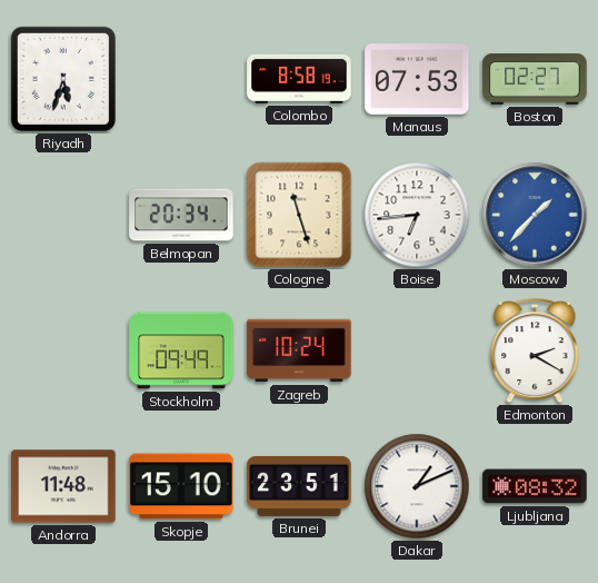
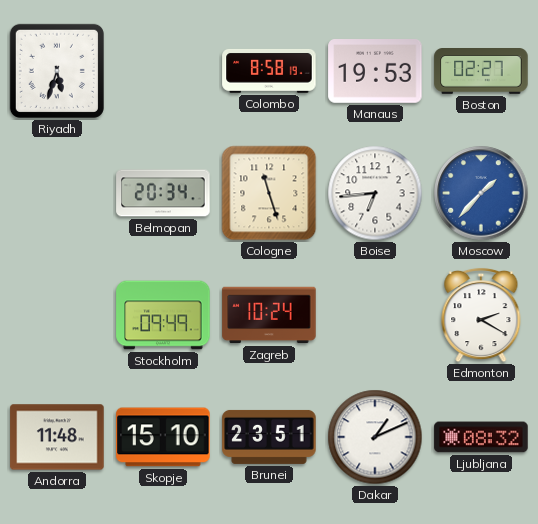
Manaus: 07:53 -> 19:53 (375, 72)
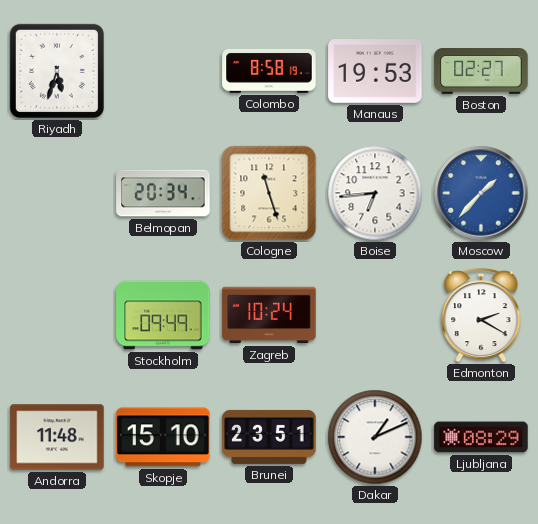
Ljubljana: 08:32 -> 08:29 (481, 437)
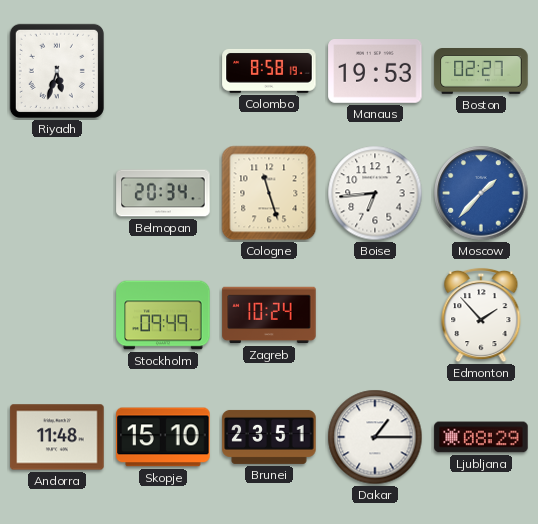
Edmonton: 2:20 -> 1:53 (481, 315)
Dakar: 1:11 -> 1:15 (375, 437)
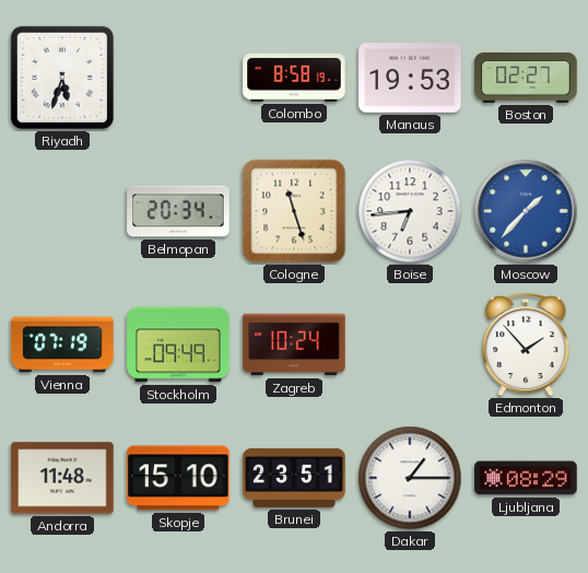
Vienna: none -> 07:19 (62, 344)
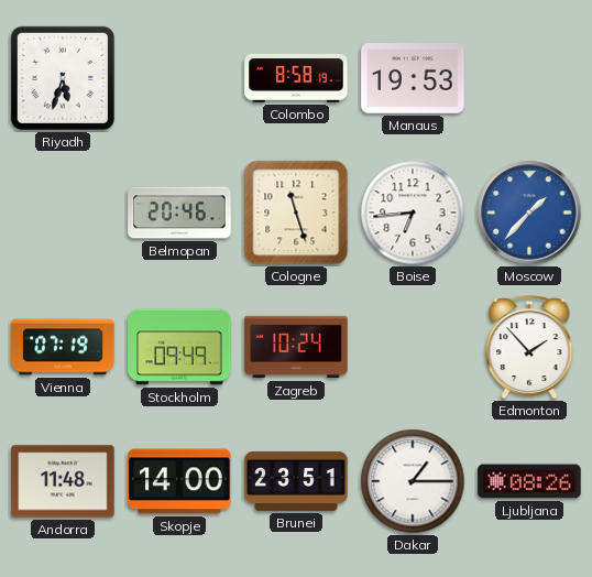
Boston: 02:27 -> none (526, 79)
Belmopan: 20:34 -> 20:46 (179, 213)
Skopje: 15:10 -> 14:00 (179, 481)
Ljubljana: 08:29 -> 08:26 (529, 481)
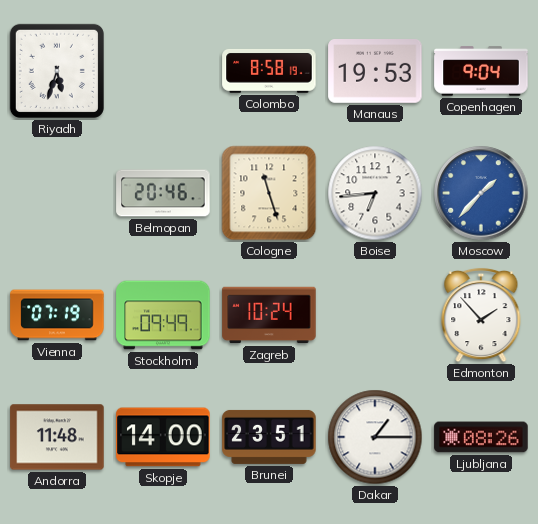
Copenhagen: none -> 9:04 (481, 71)
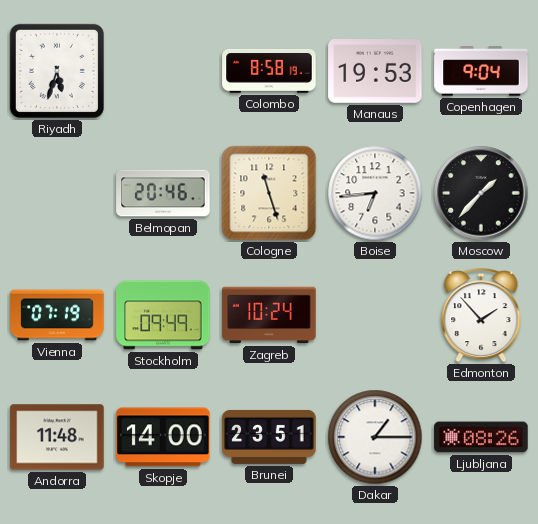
Moscow dial: blue -> black (481, 193)
